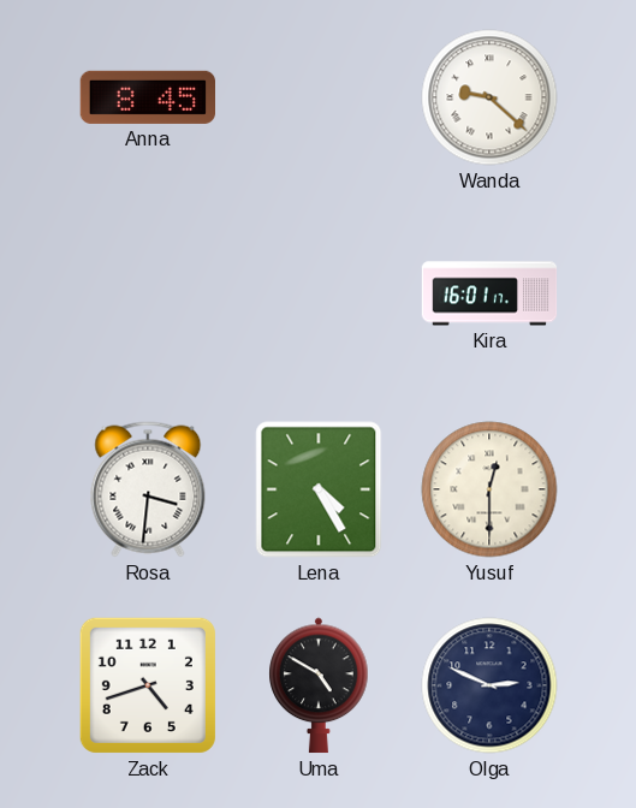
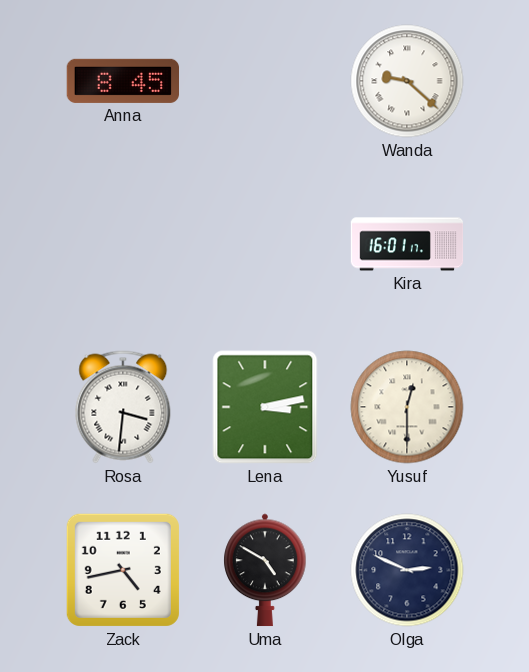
Lena: 4:25 -> 3:13 (265, 407)
Zack: 4:42 -> 4:43 (123, 570)
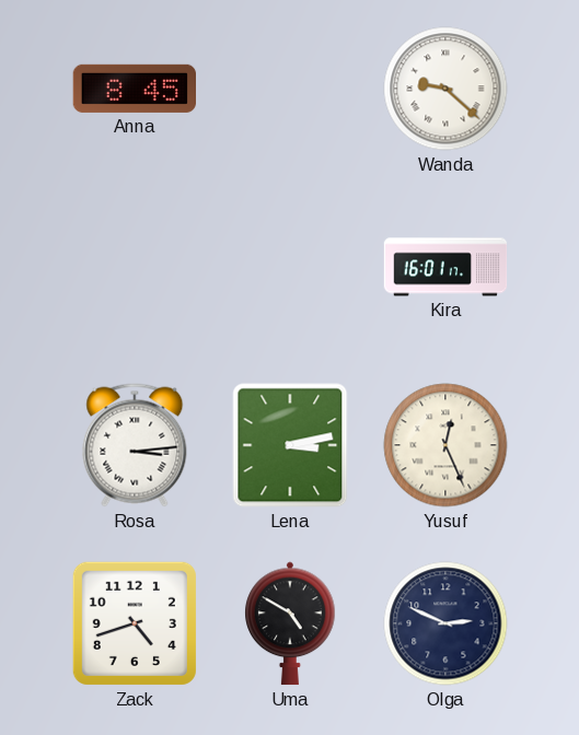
Rosa: 3:31 -> 3:14 (135, 445)
Yusuf: 12:30 -> 12:26 (445, 445)
Zack: 4:43 -> 4:42 (135, 623)
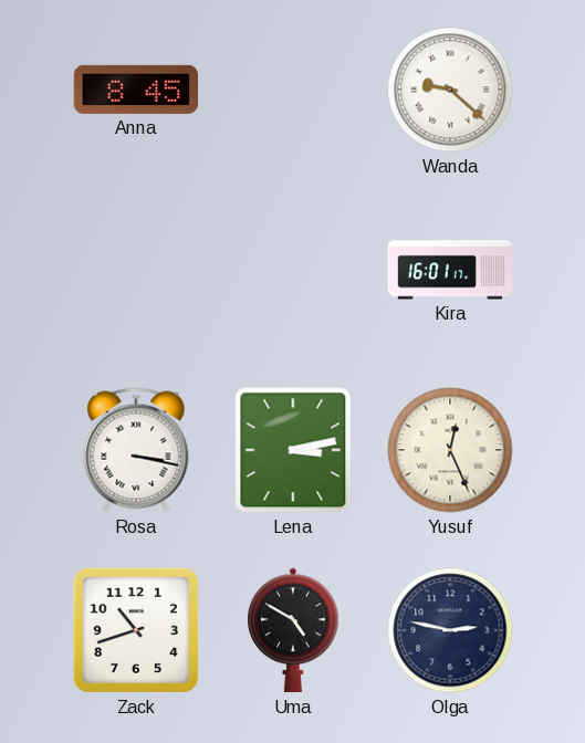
Rosa: 3:14 -> 3:17 (136, 450)
Zack: 4:42 -> 10:42 (136, 630)
Olga: 2:49 -> 2:47 (450, 630)
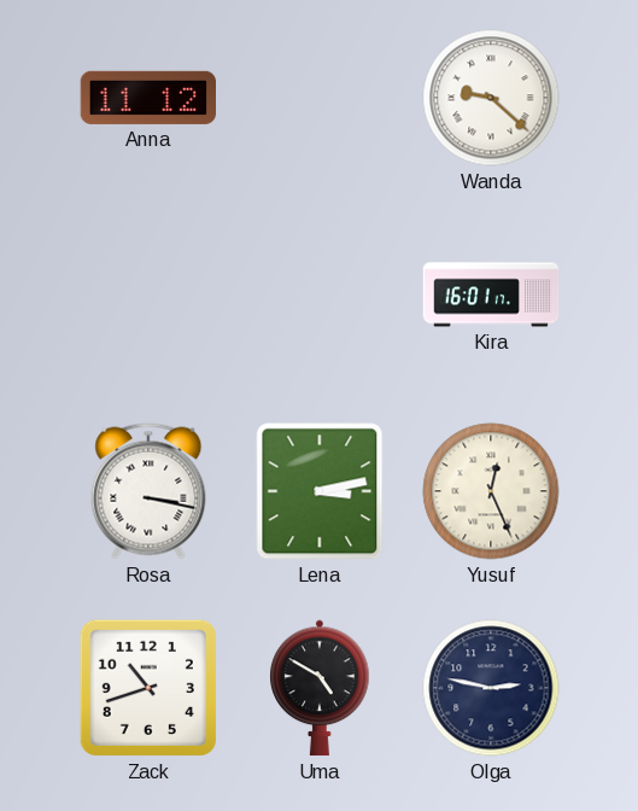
Anna: 8:45 -> 11:12 (147, 98)
